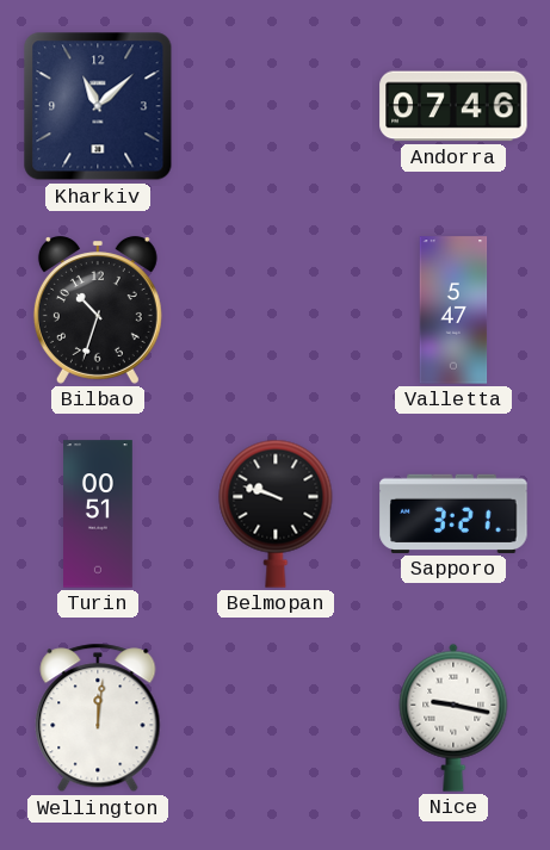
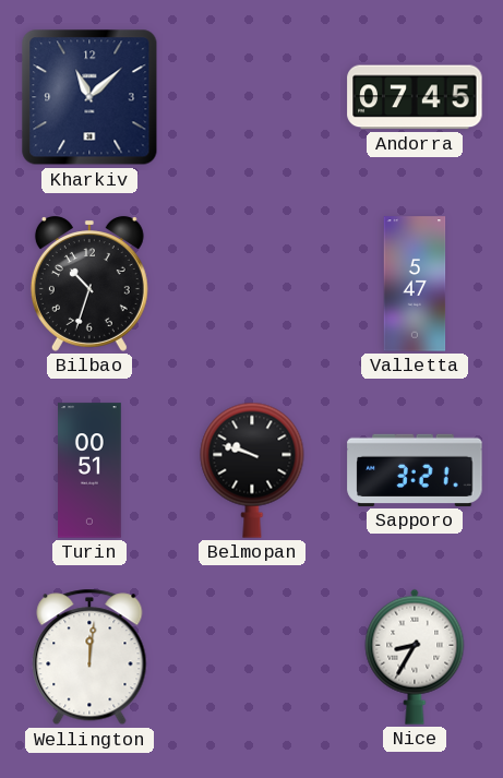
Andorra: 07:46 -> 07:45 (415, 97)
Nice: 9:17 -> 8:35 (415, 657)
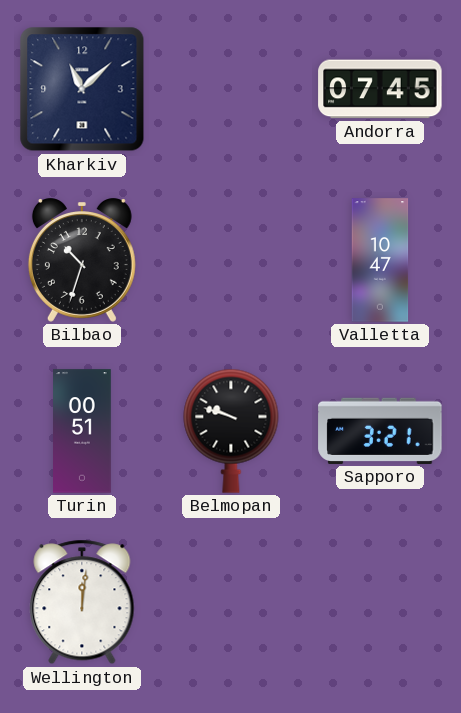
Valletta: 5:47 -> 10:47 (380, 260)
Nice: 8:35 -> none (415, 657)
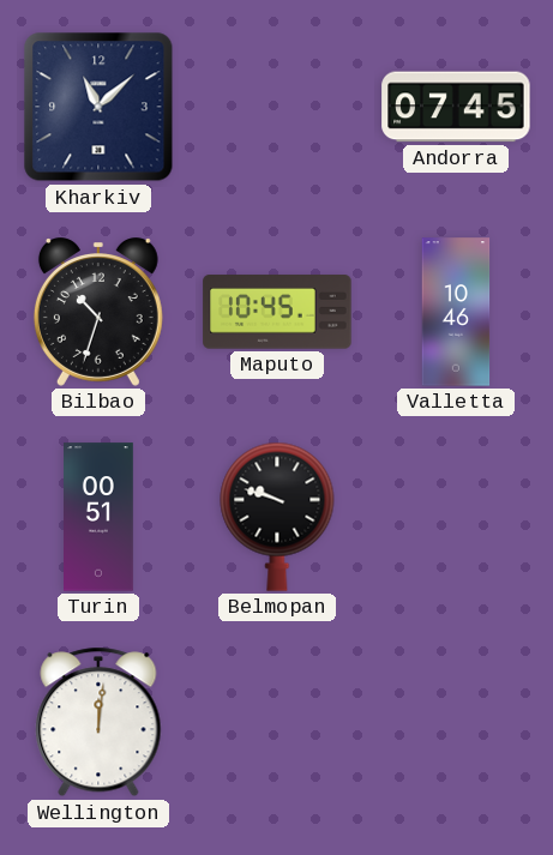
Maputo: none -> 10:45 (277, 312)
Valletta: 10:47 -> 10:46 (456, 312)
Sapporo: 3:21 -> none (380, 431)
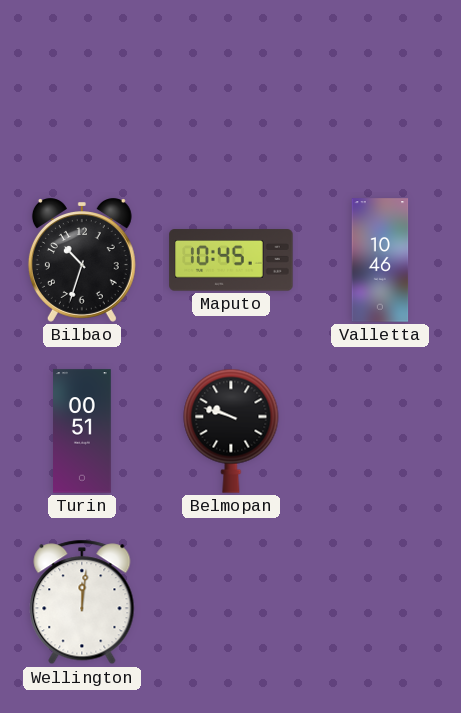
Kharkiv: 11:08 -> none (98, 107)
Andorra: 07:45 -> none (456, 107)
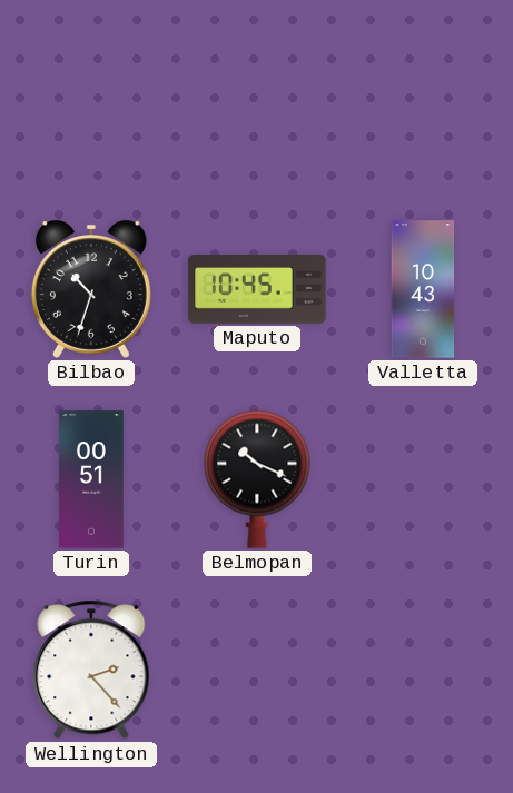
Valletta: 10:46 -> 10:43 (423, 289)
Belmopan: 9:48 -> 10:19 (257, 479)
Wellington: 12:01 -> 2:23 (91, 670)
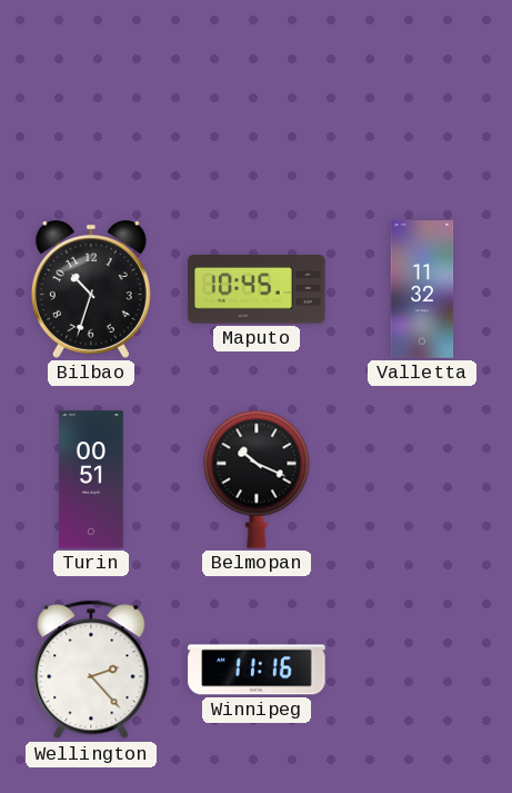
Valletta: 10:43 -> 11:32 (422, 289)
Winnipeg: none -> 11:16 (257, 670)
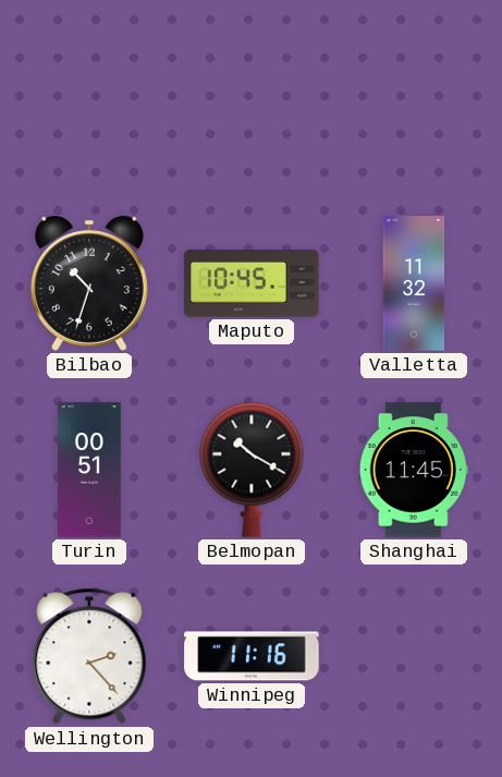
Belmopan: 10:19 -> 10:20 (252, 470)
Shanghai: none -> 11:45 (414, 470)
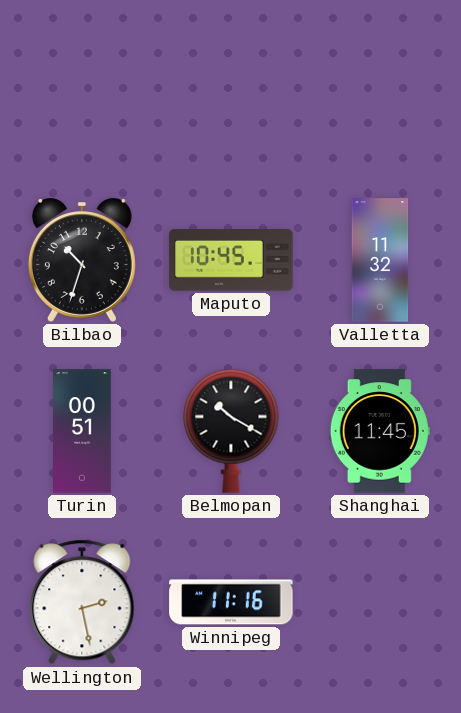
Wellington: 2:23 -> 2:28 (82, 602)
